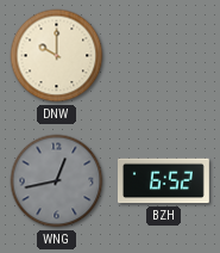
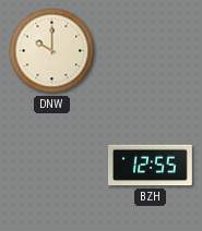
WNG: 12:43 -> none (57, 181)
BZH: 6:52 -> 12:55 (150, 166)
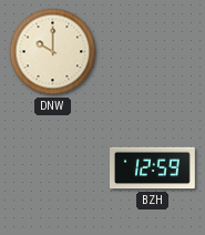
BZH: 12:55 -> 12:59 (152, 168)
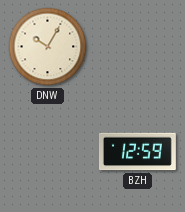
DNW: 10:00 -> 10:05 (48, 47)
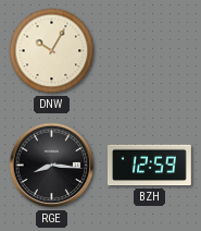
RGE: none -> 8:16 (52, 166)
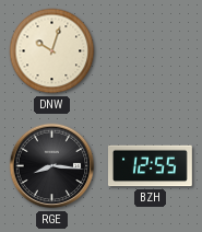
DNW: 10:05 -> 10:03 (52, 51)
BZH: 12:59 -> 12:55 (150, 166)
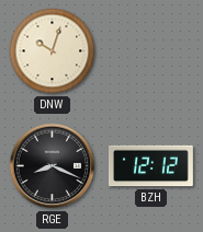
RGE: 8:16 -> 8:19 (53, 166)
BZH: 12:55 -> 12:12 (150, 166)
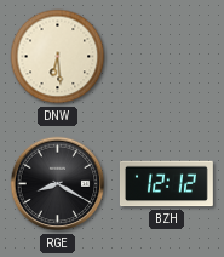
DNW: 10:03 -> 6:29 (58, 57)
RGE: 8:19 -> 8:20 (58, 184)
